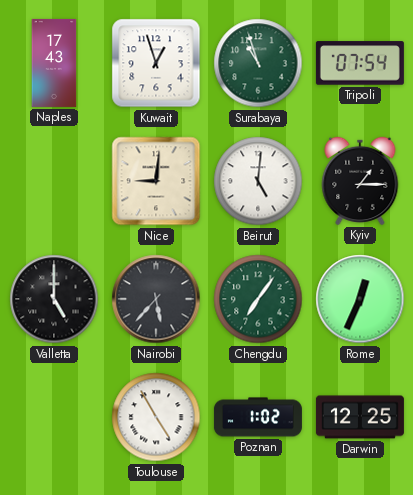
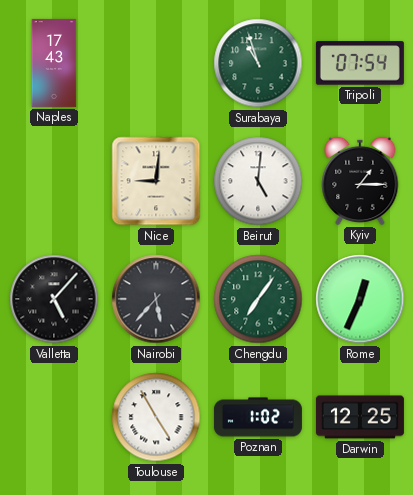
Kuwait: 12:57 -> none (156, 63)
Valletta: 5:00 -> 5:07 (54, 299)
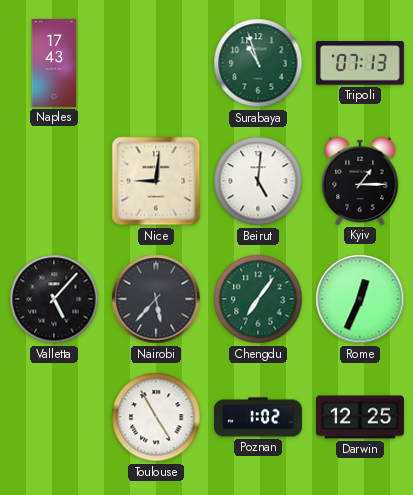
Tripoli: 07:54 -> 07:13 (360, 63)
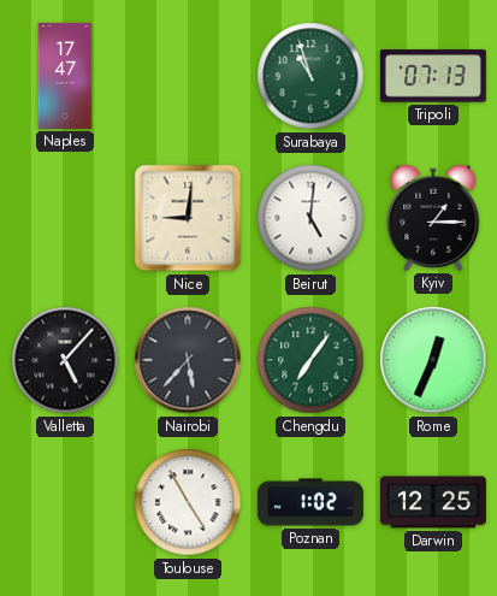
Naples: 17:43 -> 17:47 (65, 76)
